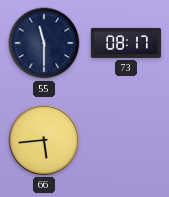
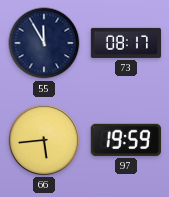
55: 11:30 -> 11:55 (44, 43)
97: none -> 19:59 (126, 140)
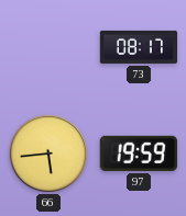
55: 11:55 -> none (44, 43)
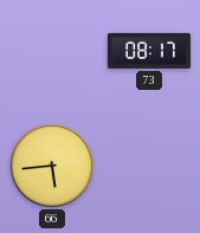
97: 19:59 -> none (139, 154)
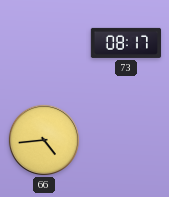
66: 5:44 -> 4:44 (43, 139)
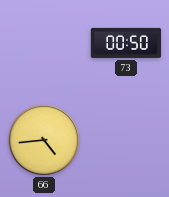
73: 08:17 -> 00:50 (126, 43)
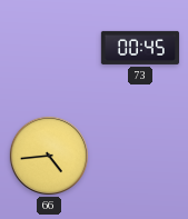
73: 00:50 -> 00:45 (140, 48)
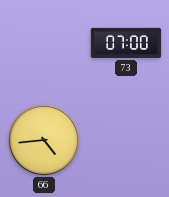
73: 00:45 -> 07:00 (126, 43)
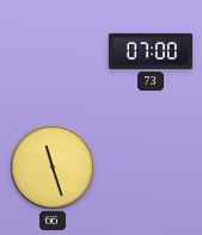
66: 4:44 -> 11:27 (51, 166)
